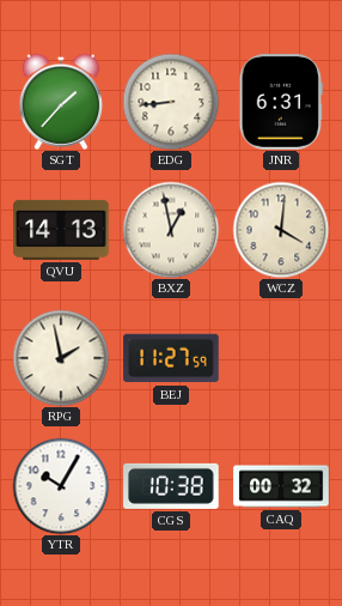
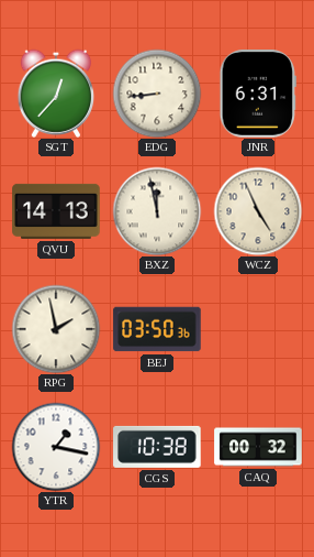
SGT: 1:37 -> 12:37 (56, 94)
BXZ: 12:58 -> 11:58 (157, 211)
WCZ: 4:01 -> 4:56 (258, 211)
BEJ: 11:27 -> 03:50 (157, 329)
YTR: 10:05 -> 1:17 (56, 447)
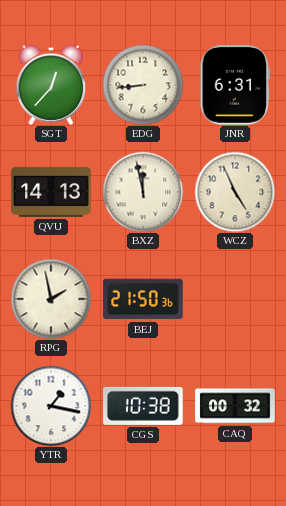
BEJ: 03:50 -> 21:50 (143, 299)
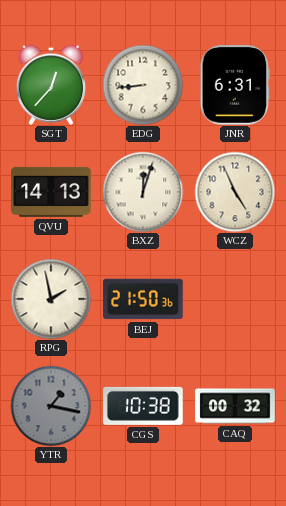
BXZ: 11:58 -> 12:03 (143, 192)
YTR dial: white -> grey (51, 406)
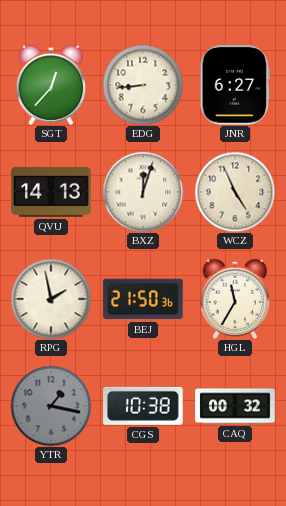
JNR: 6:31 -> 6:27 (235, 85)
HGL: none -> 11:35 (235, 299)
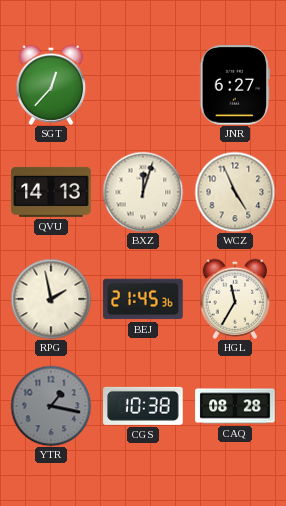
EDG: 8:44 -> none (143, 85)
BEJ: 21:50 -> 21:45 (143, 299)
CAQ: 00:32 -> 08:28 (235, 406)
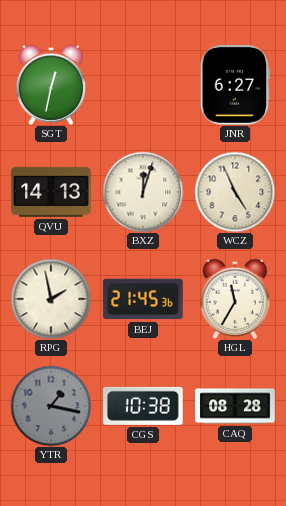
SGT: 12:37 -> 12:32 (51, 85)
